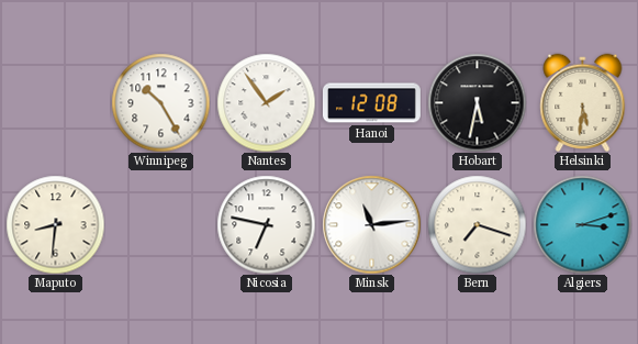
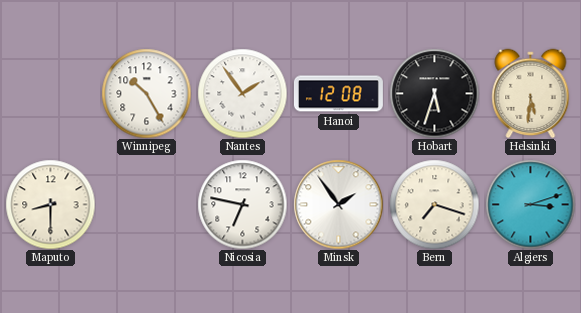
Hobart: 5:32 -> 5:33 (434, 93)
Maputo: 8:31 -> 8:30 (50, 204)
Minsk: 11:14 -> 1:54 (338, 204)
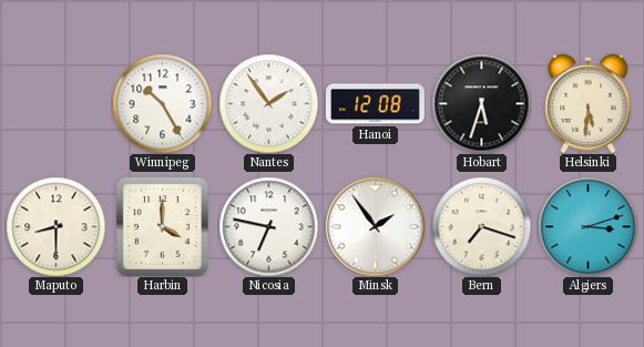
Harbin: none -> 4:00 (162, 226)
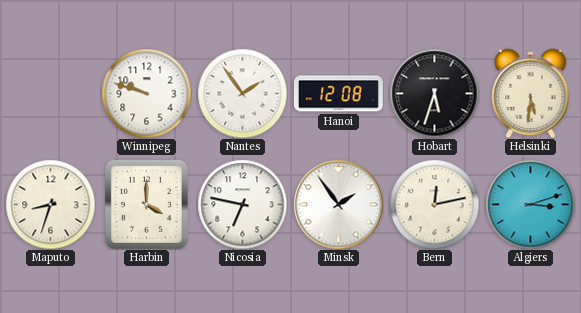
Winnipeg: 10:25 -> 9:48 (146, 93)
Maputo: 8:30 -> 8:33 (50, 204)
Bern: 7:18 -> 12:13 (434, 204)
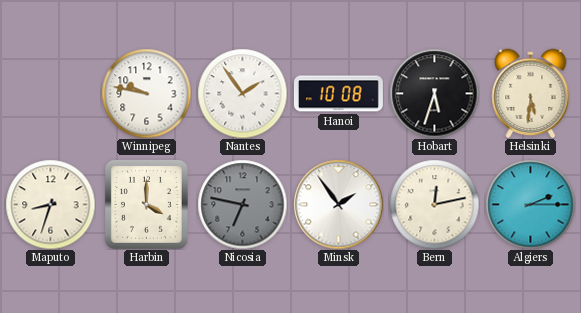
Winnipeg: 9:48 -> 9:47 (146, 93)
Hanoi: 12:08 -> 10:08 (338, 94)
Nicosia dial: white -> grey (242, 204)
Algiers: 3:12 -> 2:15 (530, 204)
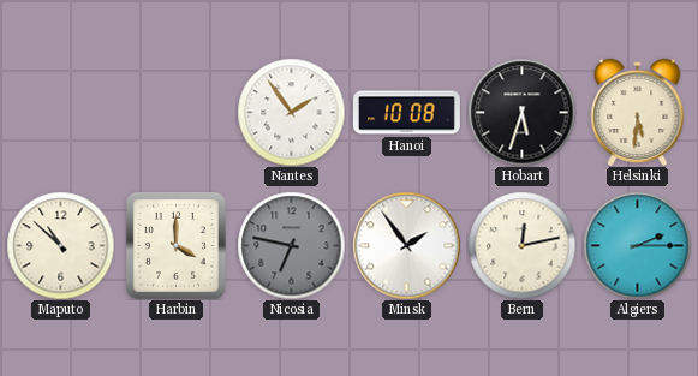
Winnipeg: 9:47 -> none (146, 93)
Maputo: 8:33 -> 10:52 (60, 245)
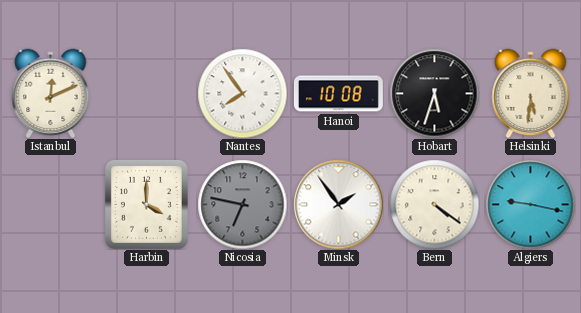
Istanbul: none -> 12:11 (51, 93)
Nantes: 1:54 -> 7:54 (242, 93)
Maputo: 10:52 -> none (60, 245)
Bern: 12:13 -> 4:21 (434, 204)
Algiers: 2:15 -> 9:17 (530, 204)
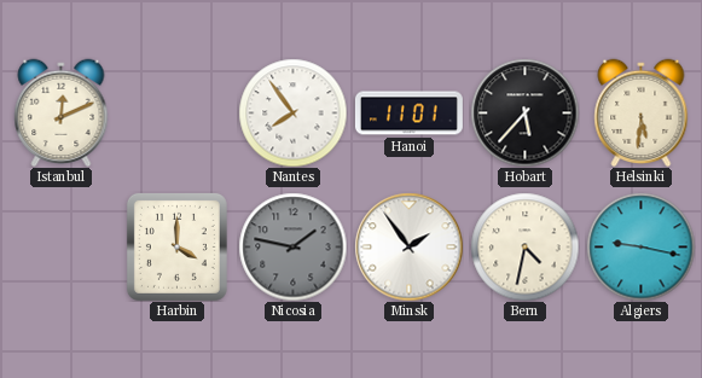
Hanoi: 10:08 -> 11:01 (408, 114)
Hobart: 5:33 -> 5:37 (524, 112)
Nicosia: 6:47 -> 1:47 (292, 246)
Bern: 4:21 -> 4:32 (524, 246)
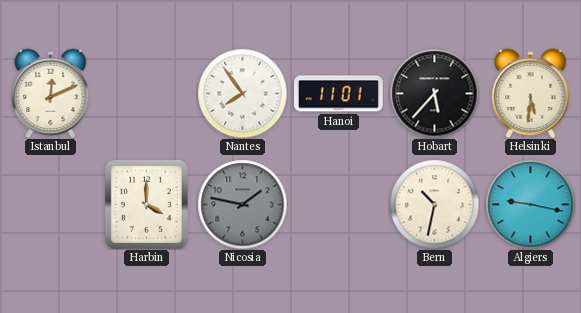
Minsk: 1:54 -> none (408, 246)
Bern: 4:32 -> 10:32 (434, 204)
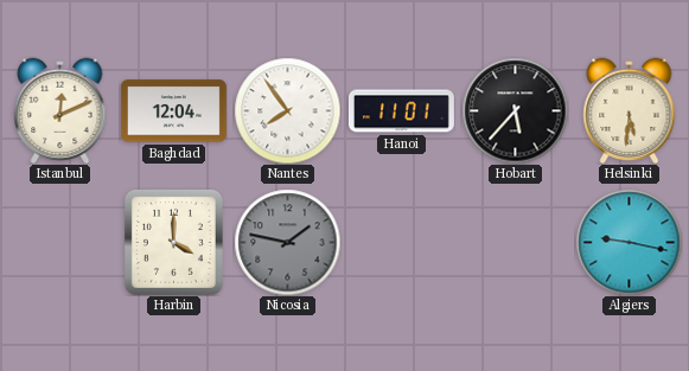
Baghdad: none -> 12:04 (173, 111)
Bern: 10:32 -> none (434, 204)
